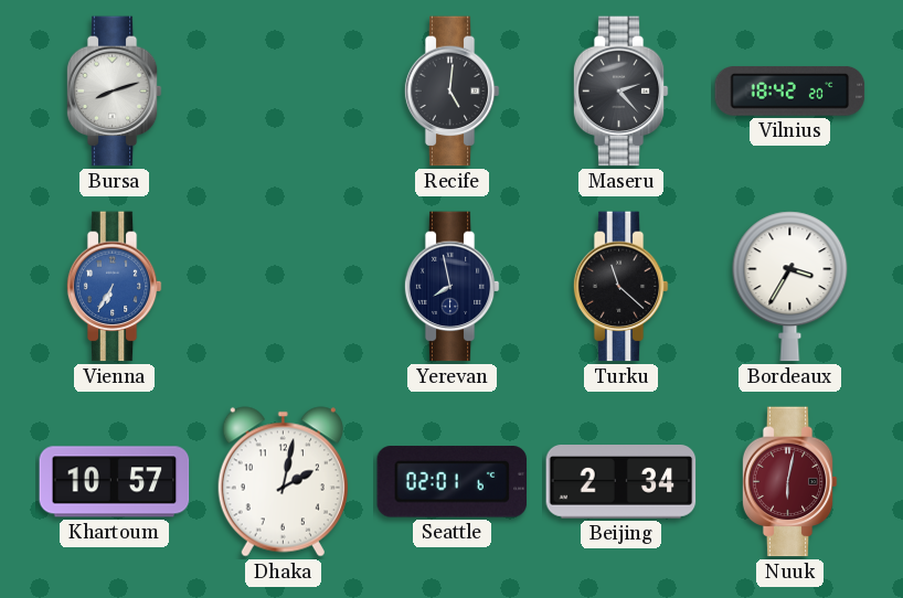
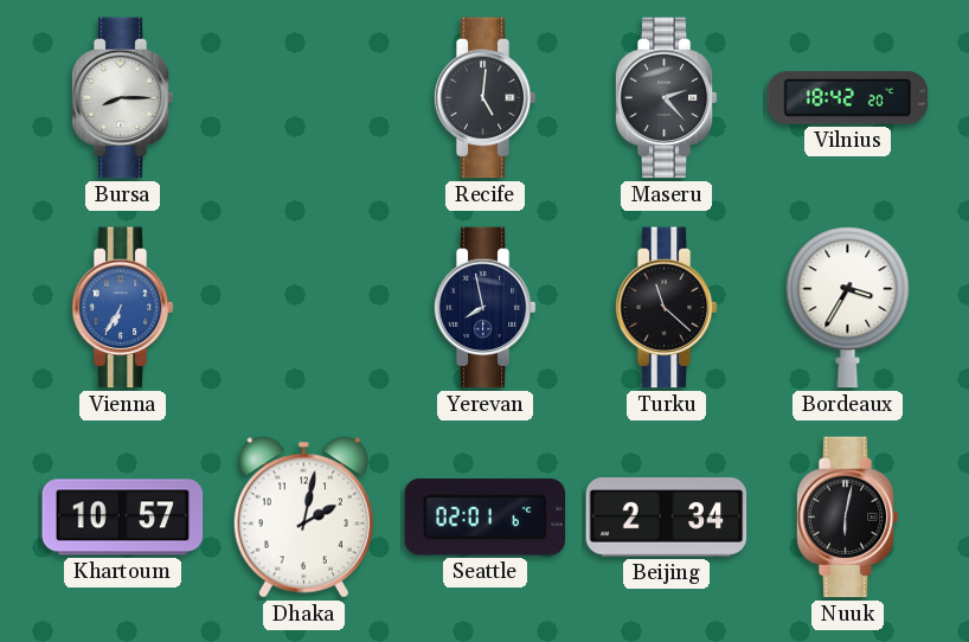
Bursa: 8:12 -> 8:15 (122, 98)
Nuuk dial: burgundy -> black (847, 518)
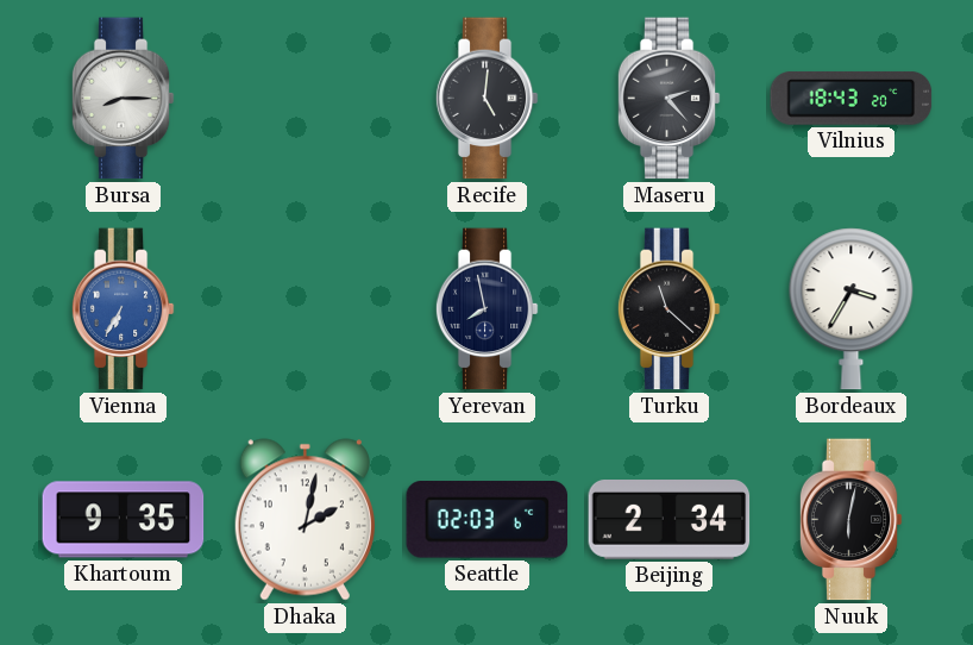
Vilnius: 18:42 -> 18:43 (852, 98)
Khartoum: 10:57 -> 9:35 (124, 520)
Seattle: 02:01 -> 02:03 (488, 520)
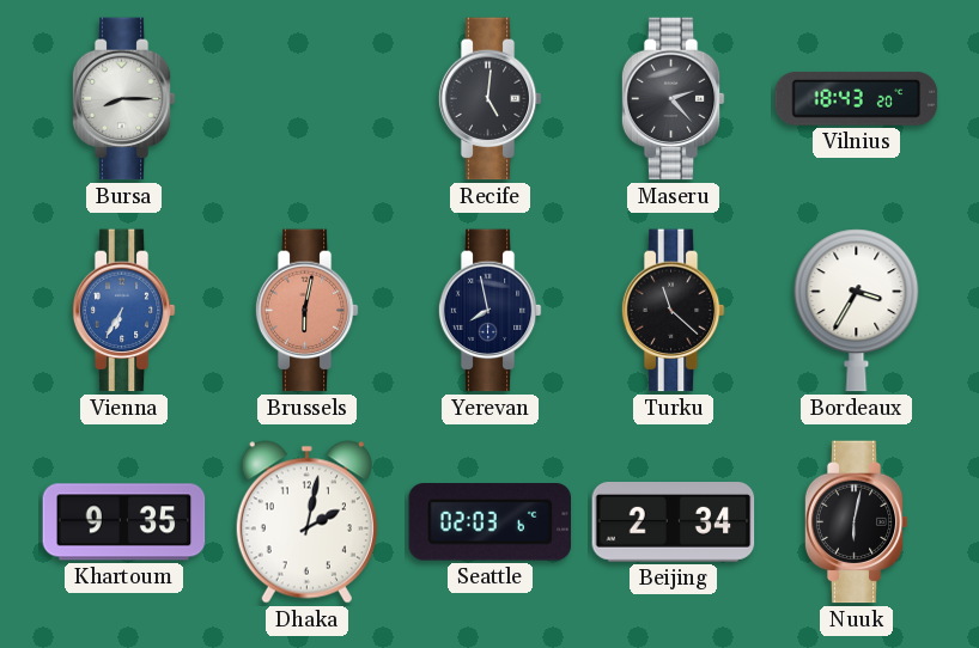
Brussels: none -> 6:02 (306, 311)
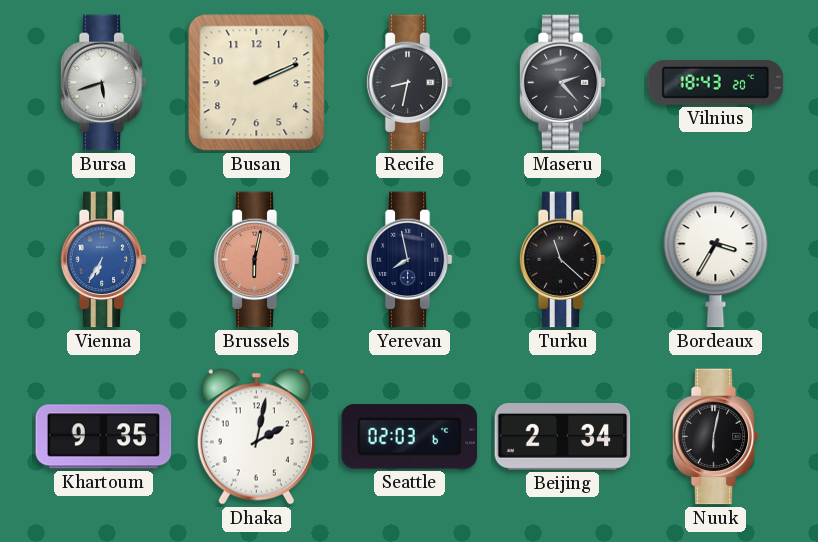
Bursa: 8:15 -> 5:42 (103, 83)
Busan: none -> 2:11 (257, 83)
Recife: 5:01 -> 8:32 (409, 83)
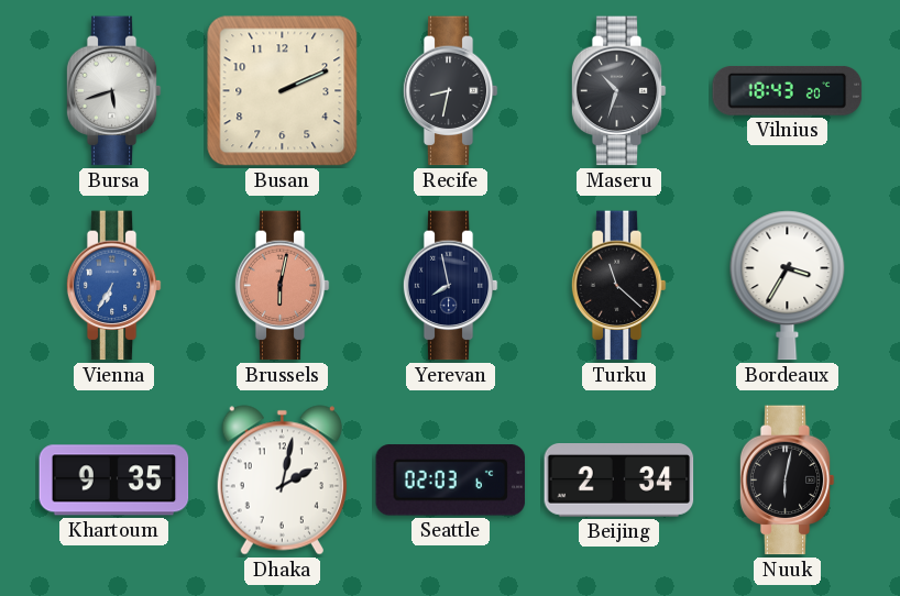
Maseru: 2:23 -> 10:33 (618, 91)
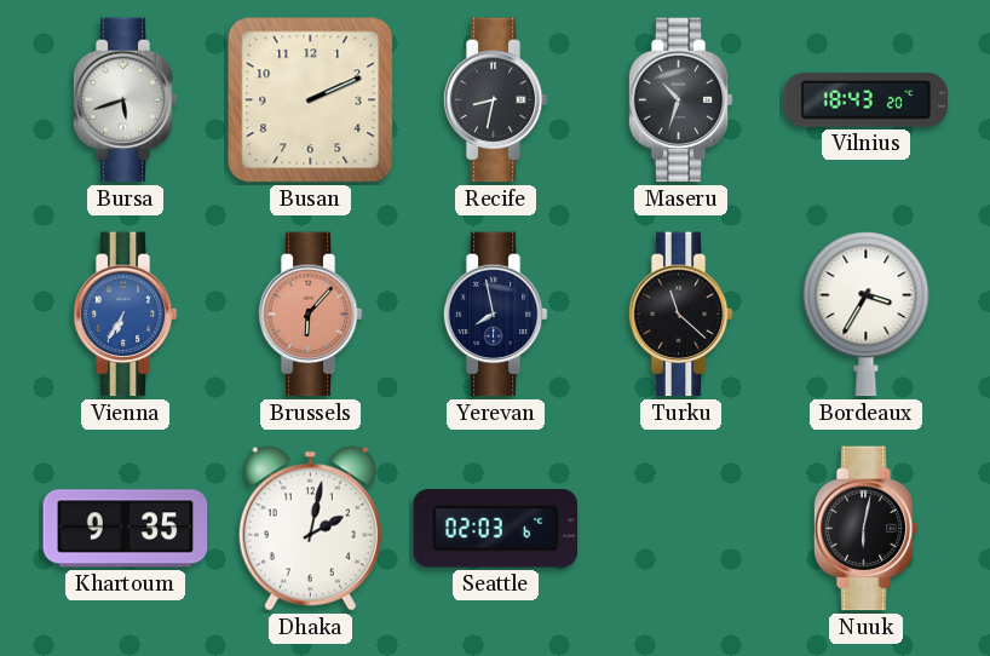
Brussels: 6:02 -> 6:07 (310, 315)
Beijing: 2:34 -> none (619, 481)
